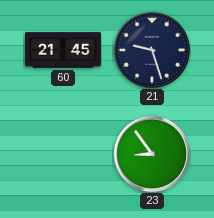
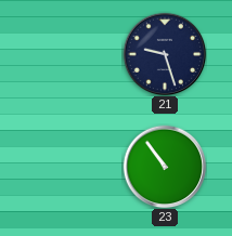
60: 21:45 -> none (64, 50)
23: 8:54 -> 10:54 (165, 167)
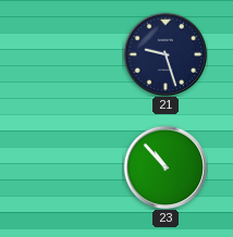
23: 10:54 -> 10:53 (165, 167)
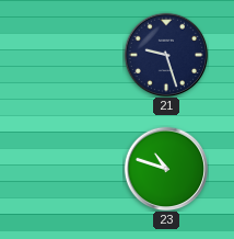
23: 10:53 -> 10:48 (166, 169)
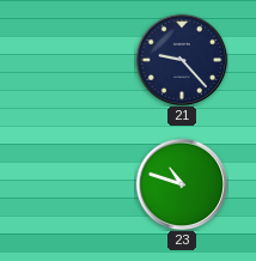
21: 9:27 -> 9:23 (182, 60)
